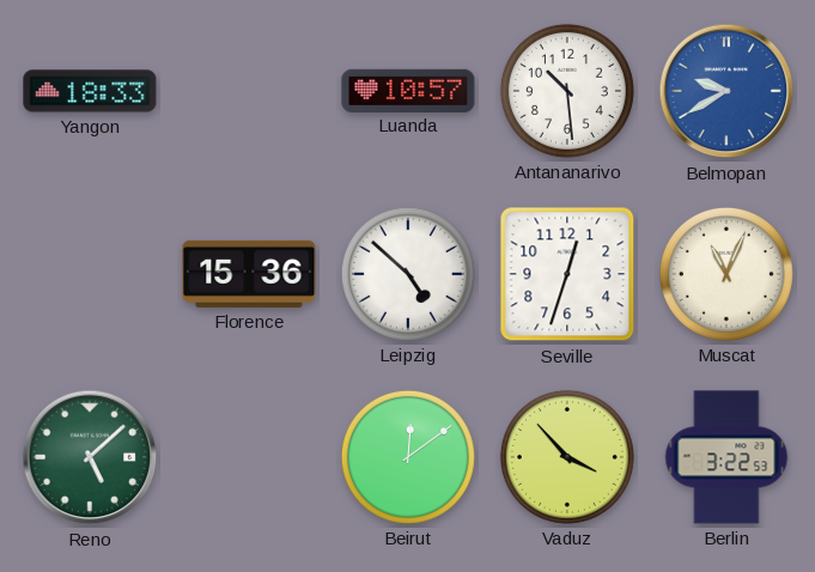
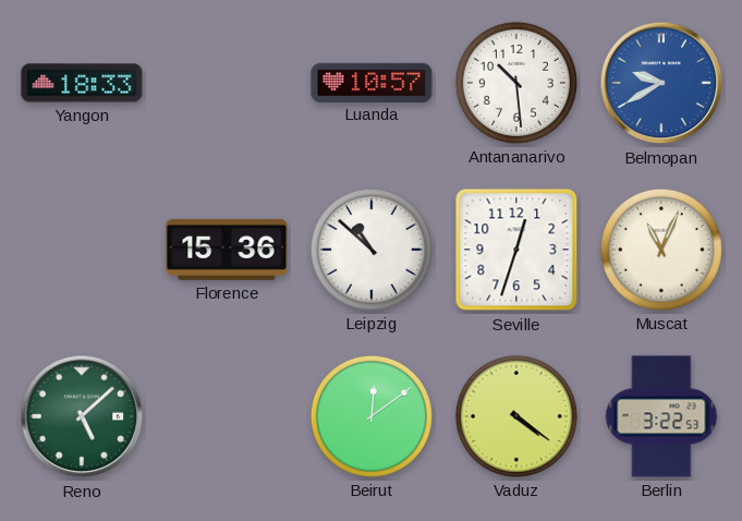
Leipzig: 4:52 -> 10:52 (372, 250)
Vaduz: 3:53 -> 4:21 (516, 416)
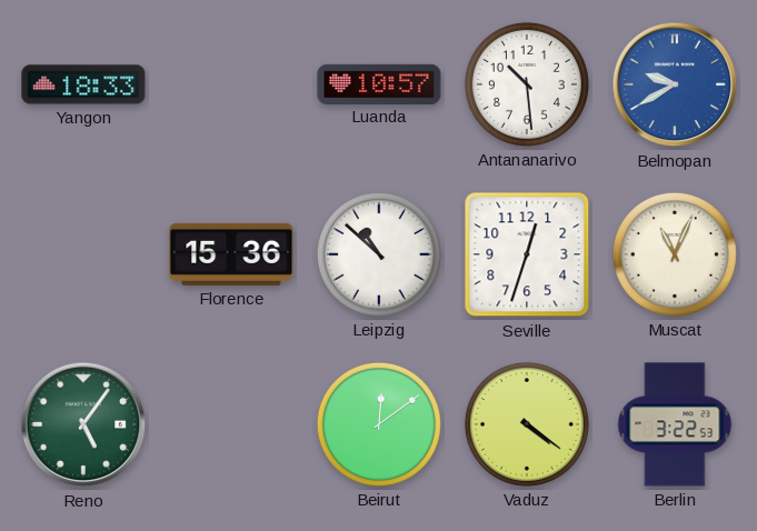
Reno: 5:08 -> 5:06 (83, 424)
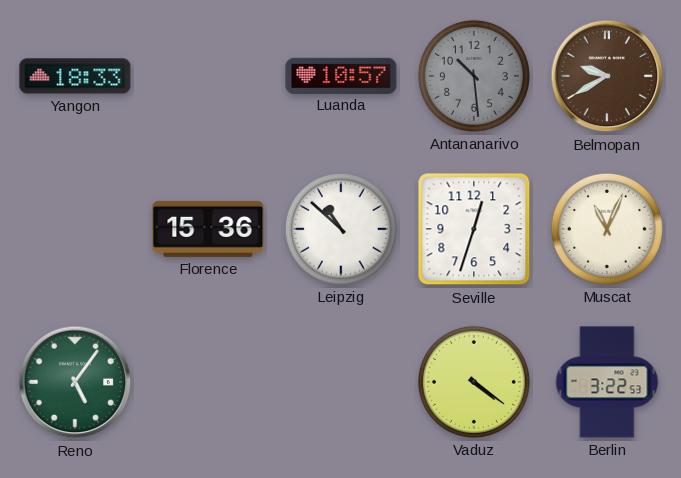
Antananarivo dial: white -> grey (474, 76)
Belmopan dial: blue -> brown (607, 76)
Beirut: 12:09 -> none (379, 424)
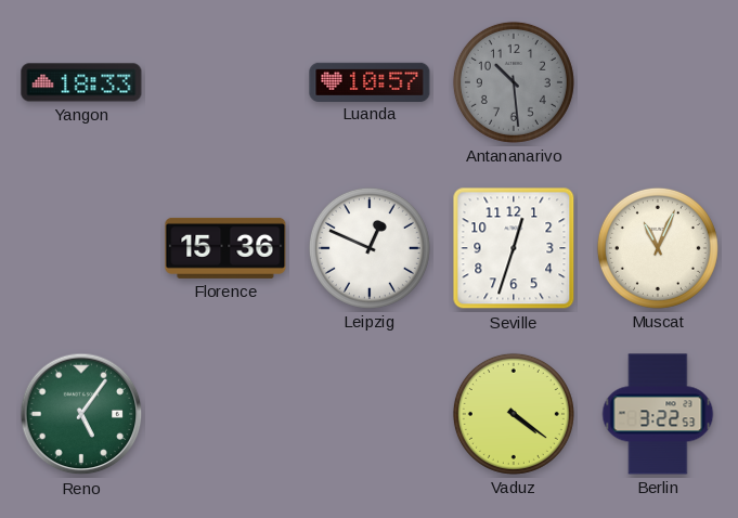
Belmopan: 9:40 -> none (607, 76)
Leipzig: 10:52 -> 12:49 (370, 248)
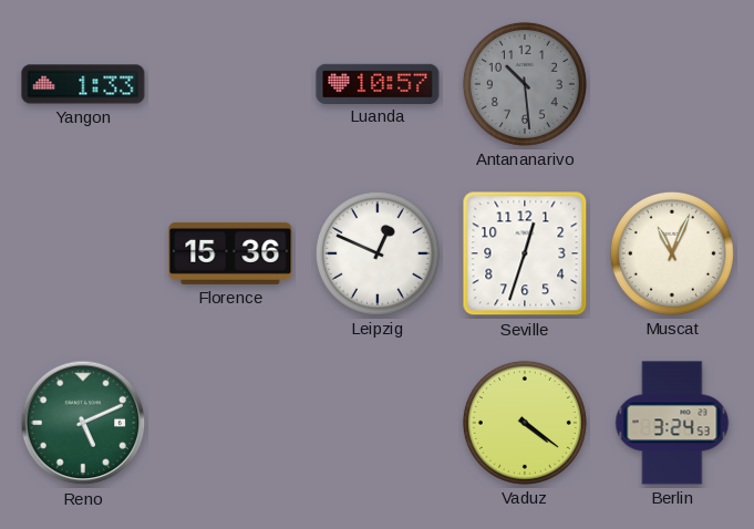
Yangon: 18:33 -> 1:33 (83, 84)
Reno: 5:06 -> 5:11 (83, 423)
Berlin: 3:22 -> 3:24 (672, 423)
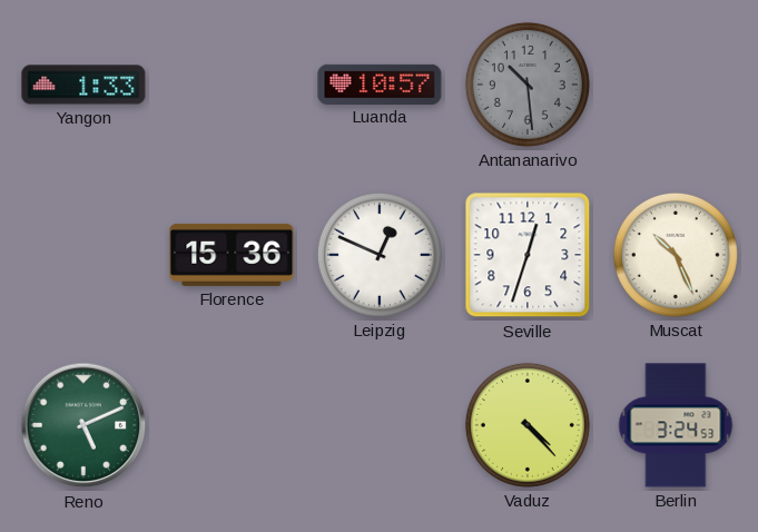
Muscat: 11:04 -> 10:26 (676, 255)
Vaduz: 4:21 -> 4:23 (528, 425)
